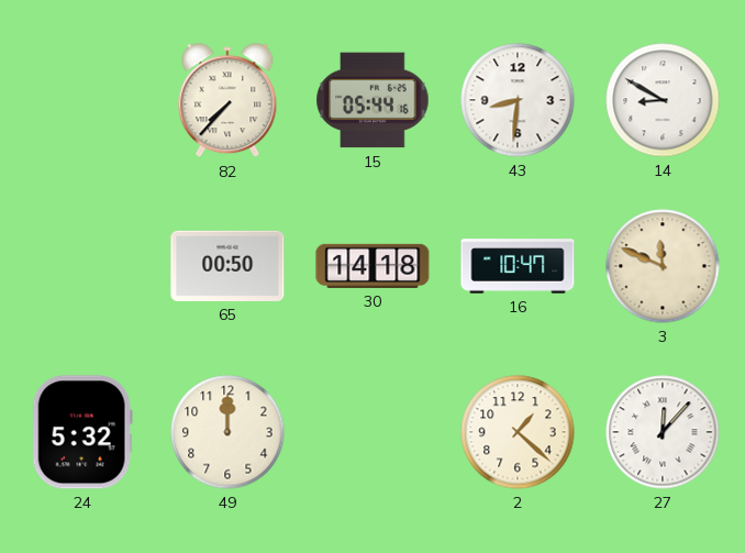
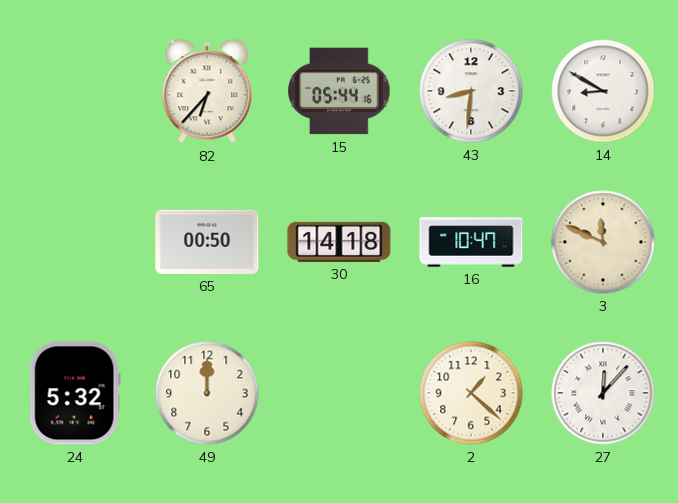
82: 7:37 -> 6:37 (207, 92)
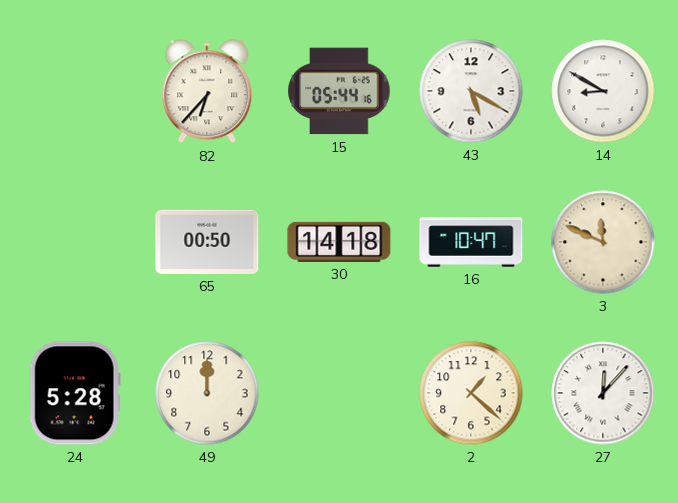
43: 8:31 -> 5:20 (471, 91)
24: 5:32 -> 5:28 (75, 393)
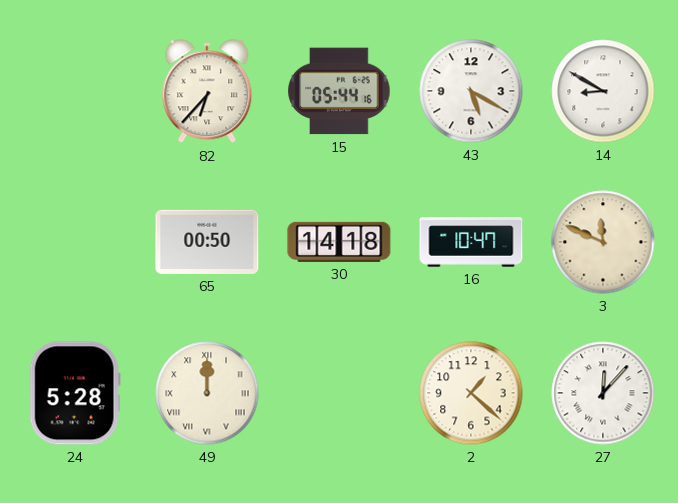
49 numerals: Arabic -> Roman (207, 393)
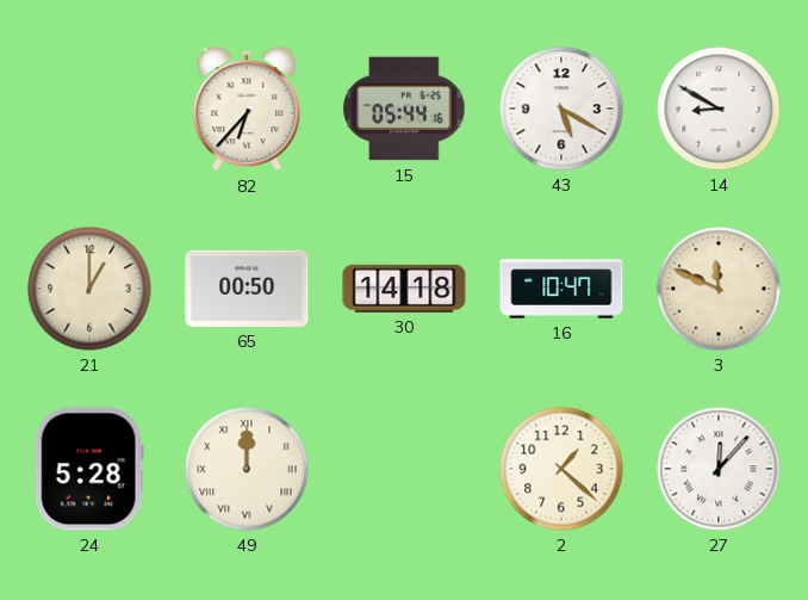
21: none -> 1:00 (89, 289)
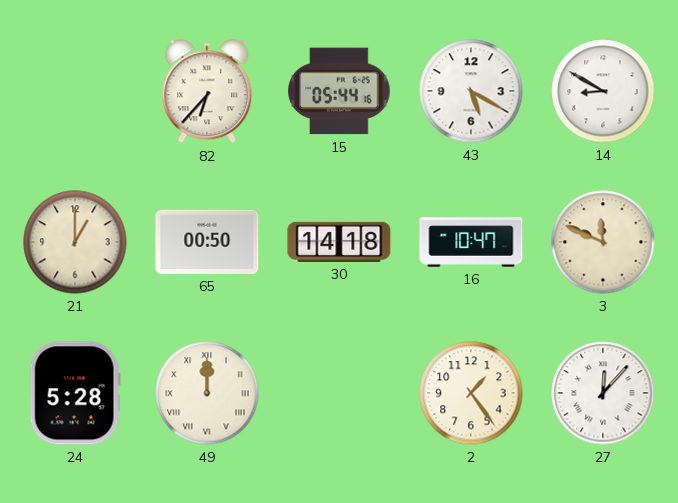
2: 1:22 -> 1:24 (471, 393)
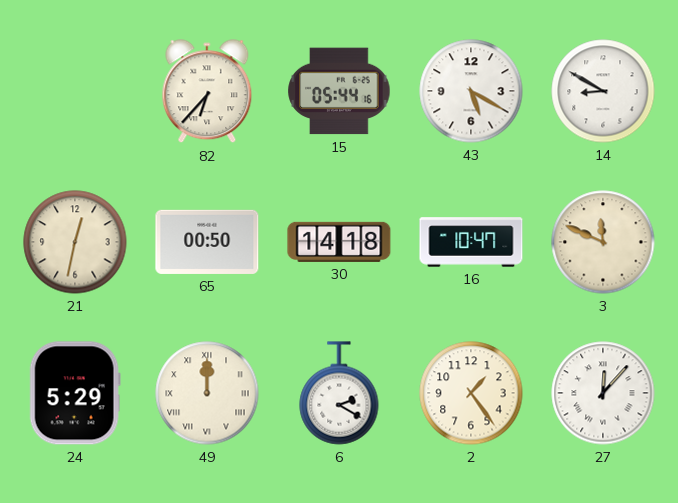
21: 1:00 -> 12:32 (75, 242)
24: 5:28 -> 5:29 (75, 393)
6: none -> 2:20 (339, 393)
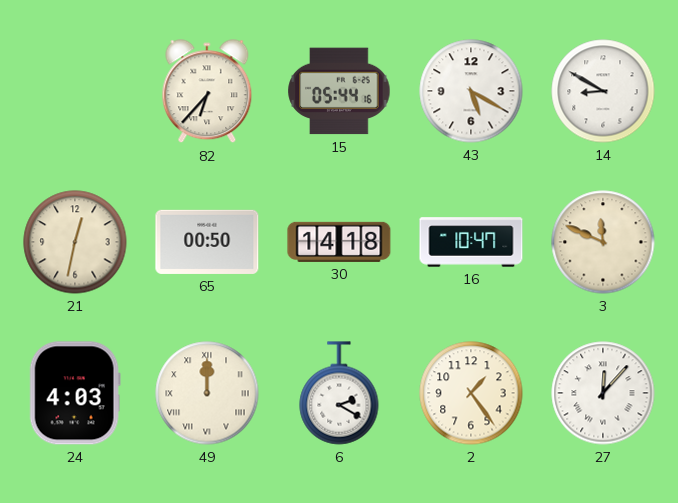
24: 5:29 -> 4:03 (75, 393)
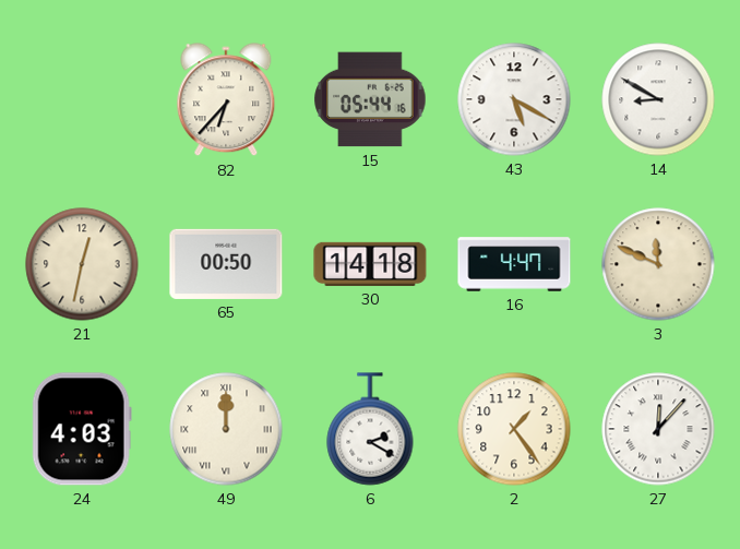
16: 10:47 -> 4:47 (514, 264)
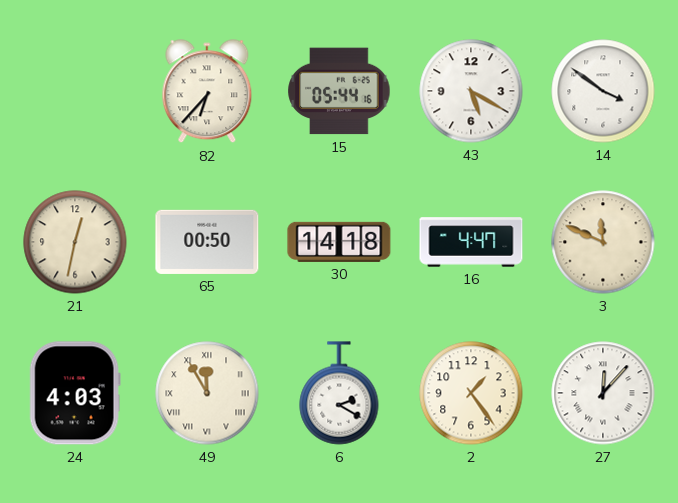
14: 8:50 -> 3:51 (603, 91)
49: 12:00 -> 11:55 (207, 393)
